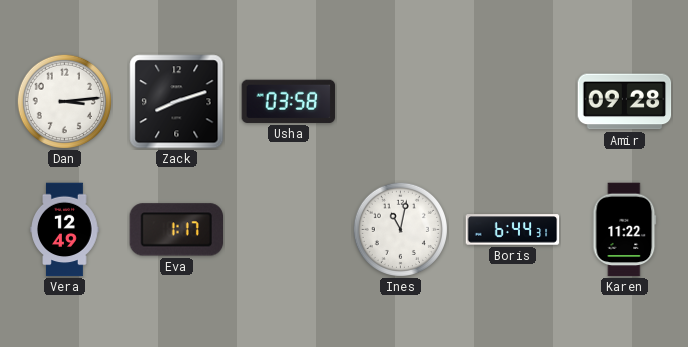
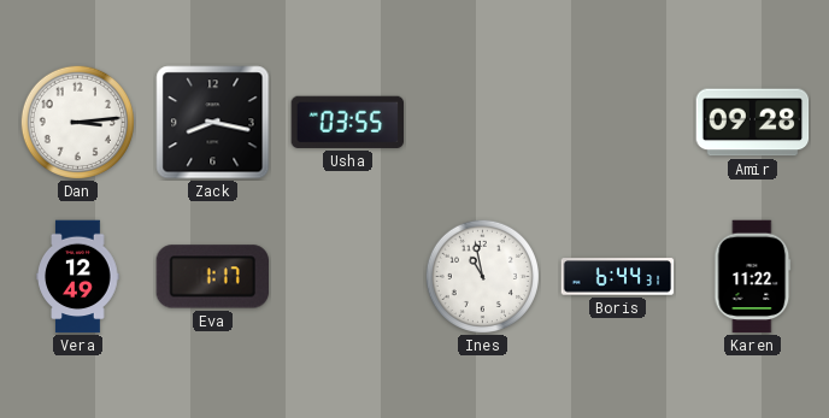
Zack: 8:12 -> 8:17 (213, 123)
Usha: 03:58 -> 03:55 (348, 122)
Ines: 11:02 -> 10:58 (482, 276)
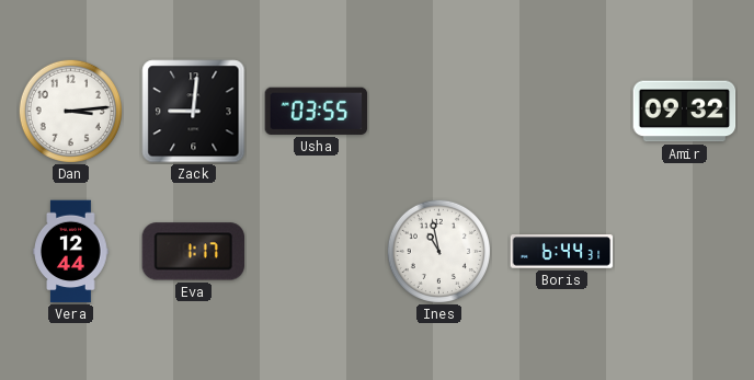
Zack: 8:17 -> 9:01 (194, 112)
Amir: 09:28 -> 09:32 (685, 112)
Vera: 12:49 -> 12:44 (71, 252)
Karen: 11:22 -> none (753, 277)
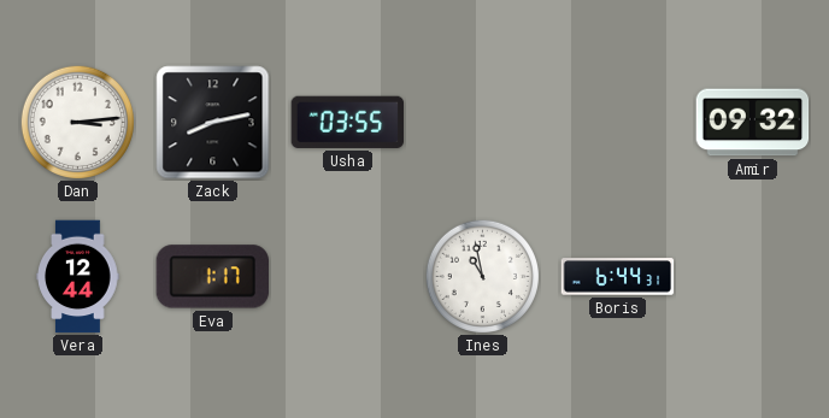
Zack: 9:01 -> 8:13 (213, 123)
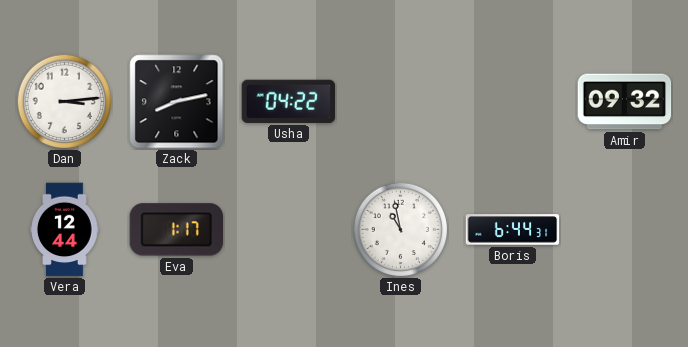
Usha: 03:55 -> 04:22 (289, 101)
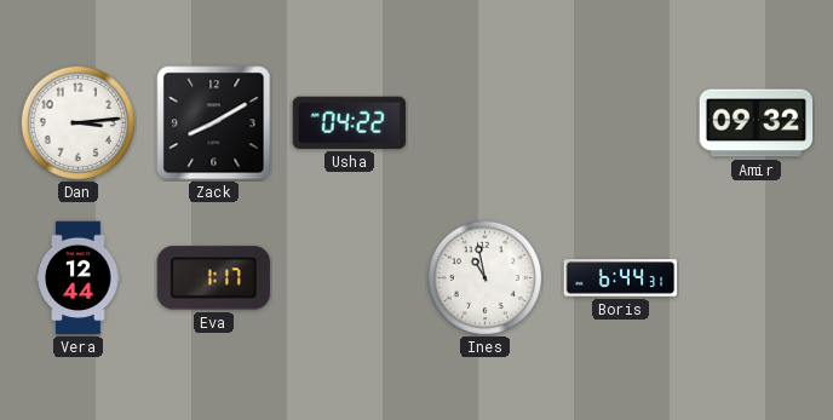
Zack: 8:13 -> 8:10 (214, 123)
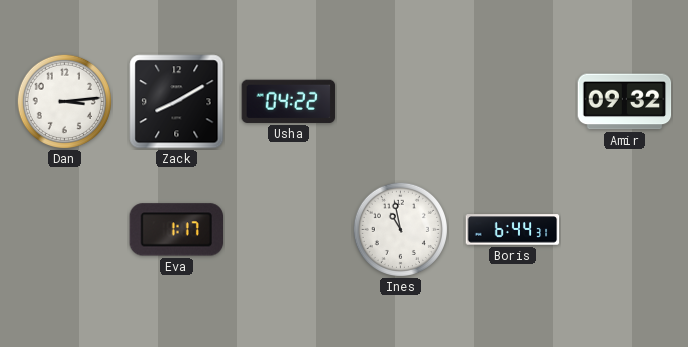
Vera: 12:44 -> none (79, 278)
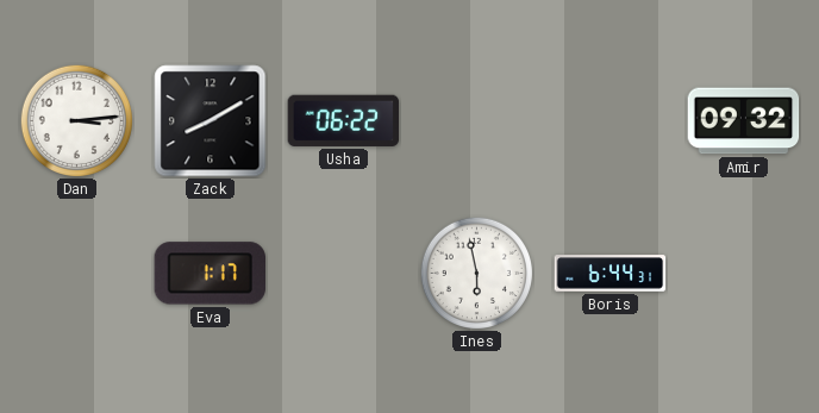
Usha: 04:22 -> 06:22 (344, 120)
Ines: 10:58 -> 5:58 (476, 273)
